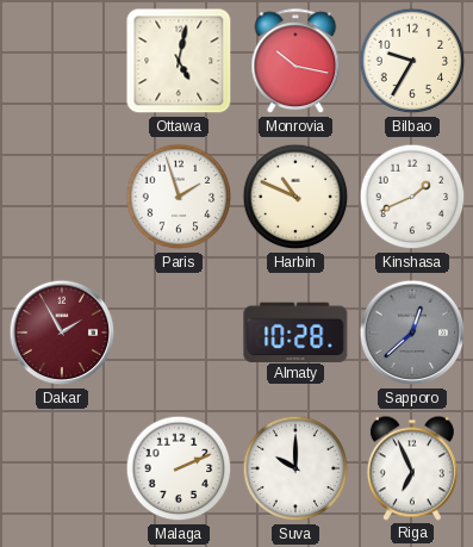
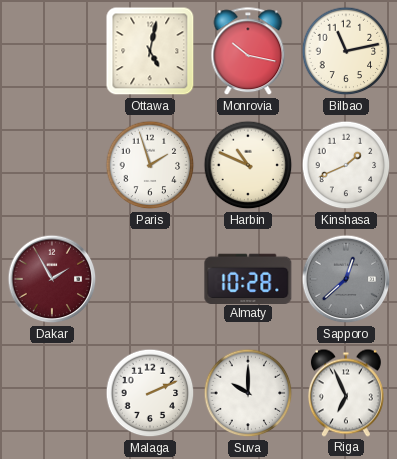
Bilbao: 9:35 -> 11:13 (346, 51)
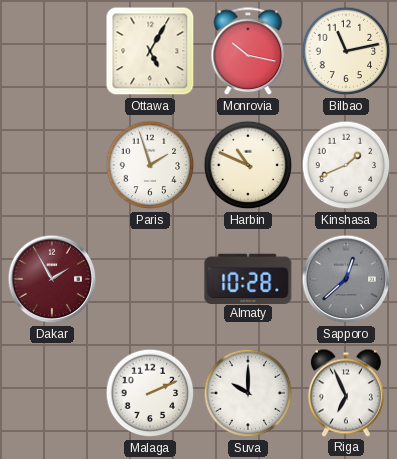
Ottawa: 5:02 -> 5:05 (150, 51)
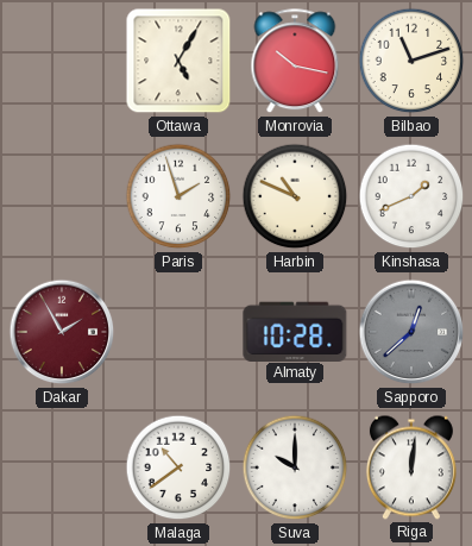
Bilbao: 11:13 -> 11:12 (411, 61)
Malaga: 2:11 -> 10:39 (178, 467)
Riga: 6:56 -> 12:01 (411, 467)
